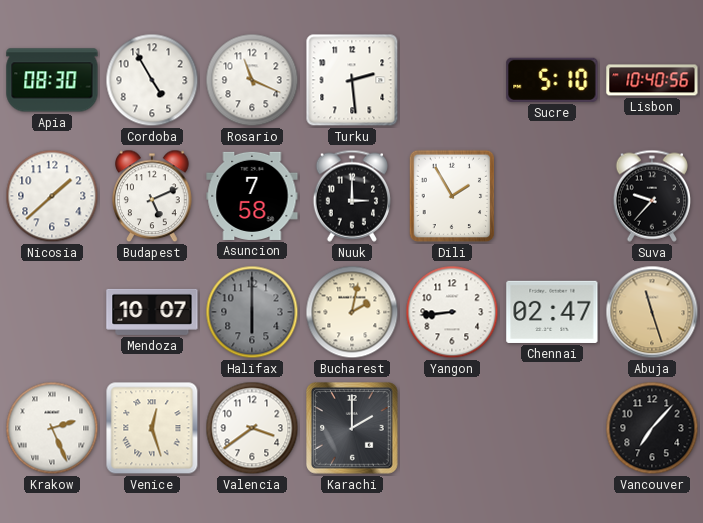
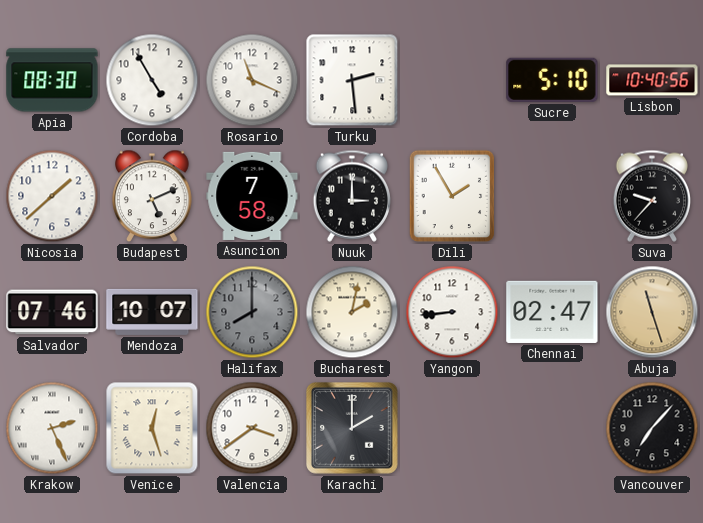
Salvador: none -> 07:46 (52, 312)
Halifax: 6:00 -> 8:00 (252, 312)
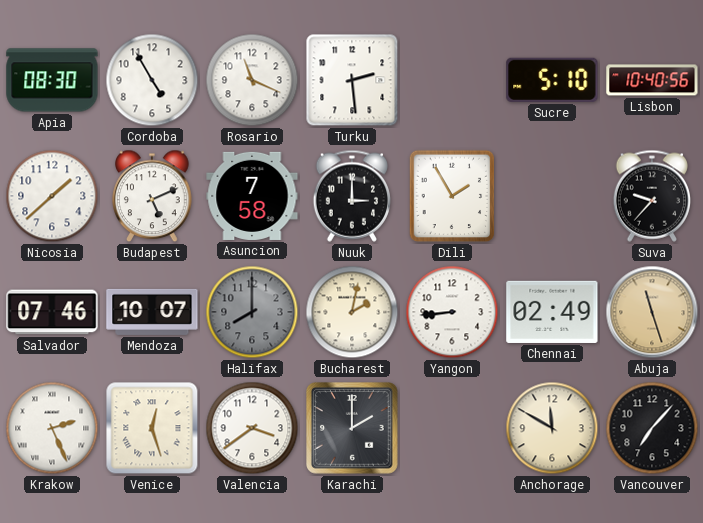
Chennai: 02:47 -> 02:49 (552, 312)
Anchorage: none -> 11:50 (552, 428)
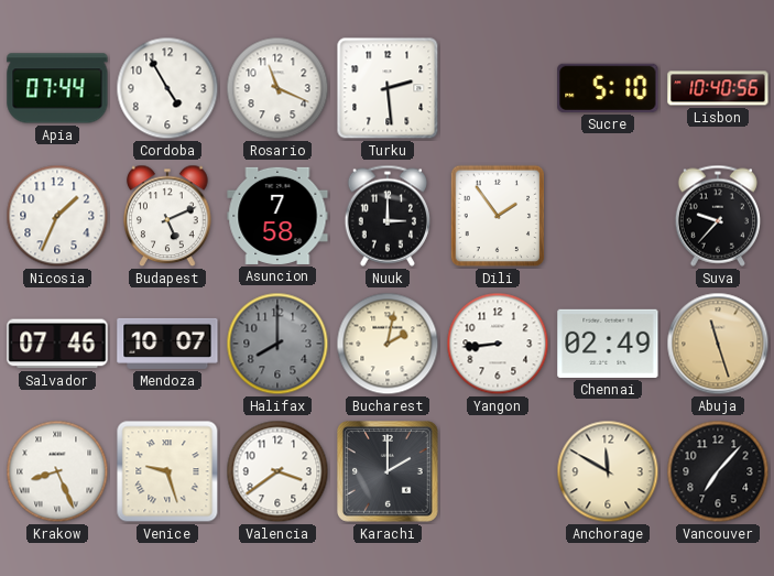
Apia: 08:30 -> 07:44 (57, 88)
Nicosia: 1:38 -> 1:34 (57, 216)
Dili: 1:55 -> 1:54 (498, 216)
Krakow: 2:26 -> 8:26 (57, 471)
Venice: 12:27 -> 9:27 (167, 471)
